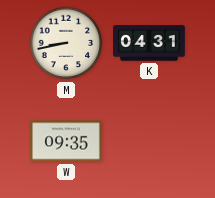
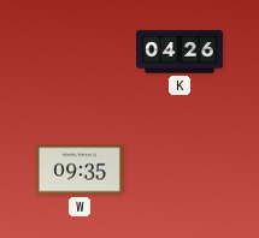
M: 8:43 -> none (66, 43)
K: 04:31 -> 04:26 (181, 52)
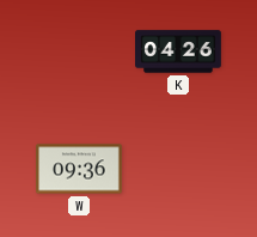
W: 09:35 -> 09:36 (80, 169)
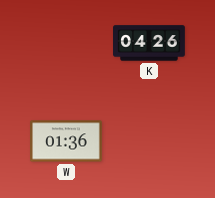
W: 09:36 -> 01:36 (67, 141)
